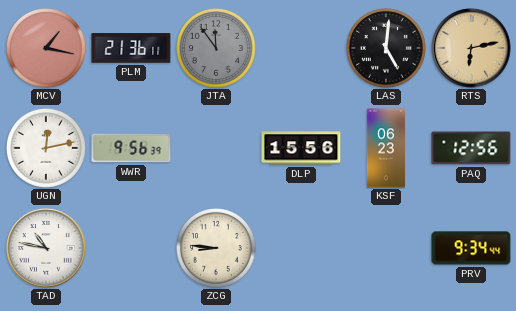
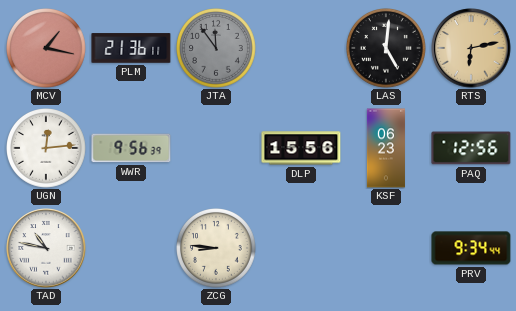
UGN: 12:13 -> 12:14 (47, 149)
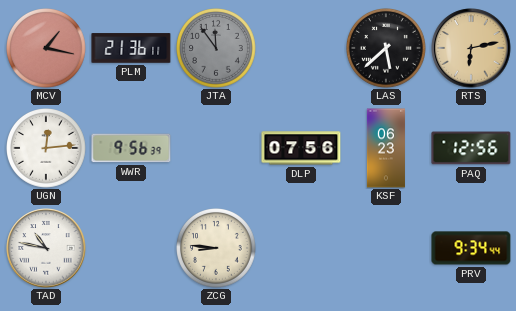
LAS: 5:01 -> 5:38 (387, 49)
DLP: 15:56 -> 07:56 (301, 148)
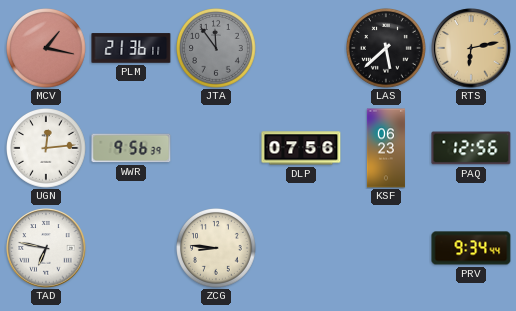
TAD: 10:47 -> 6:47 (46, 248)
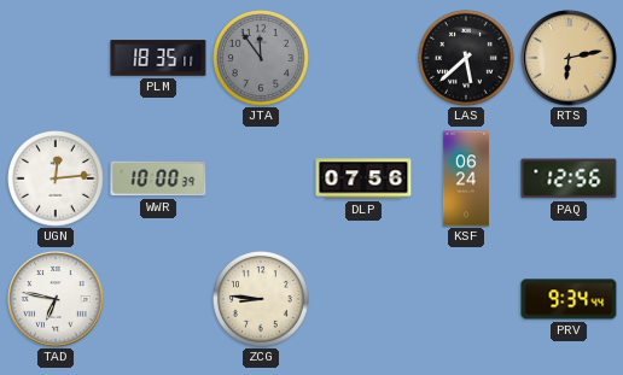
MCV: 1:17 -> none (47, 49)
PLM: 21:36 -> 18:35 (158, 58)
WWR: 9:56 -> 10:00 (158, 178)
KSF: 06:23 -> 06:24 (466, 178)
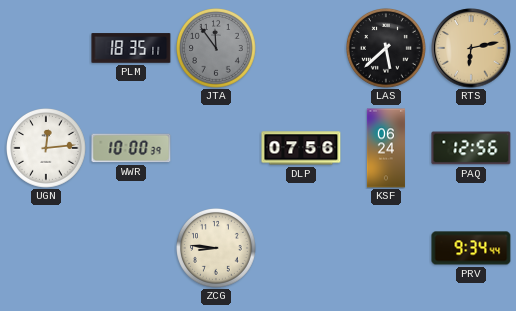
TAD: 6:47 -> none (56, 299)
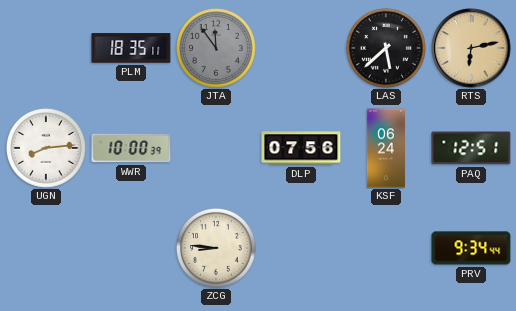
UGN: 12:14 -> 8:14 (47, 149)
PAQ: 12:56 -> 12:51 (471, 148)
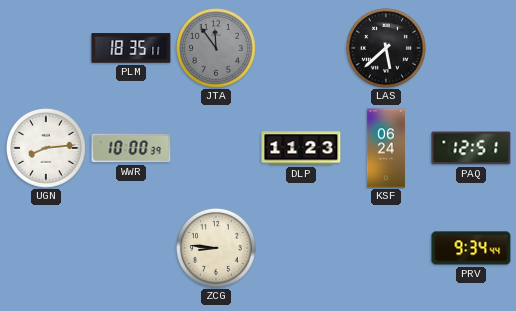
RTS: 6:13 -> none (471, 48)
DLP: 07:56 -> 11:23 (301, 148)
